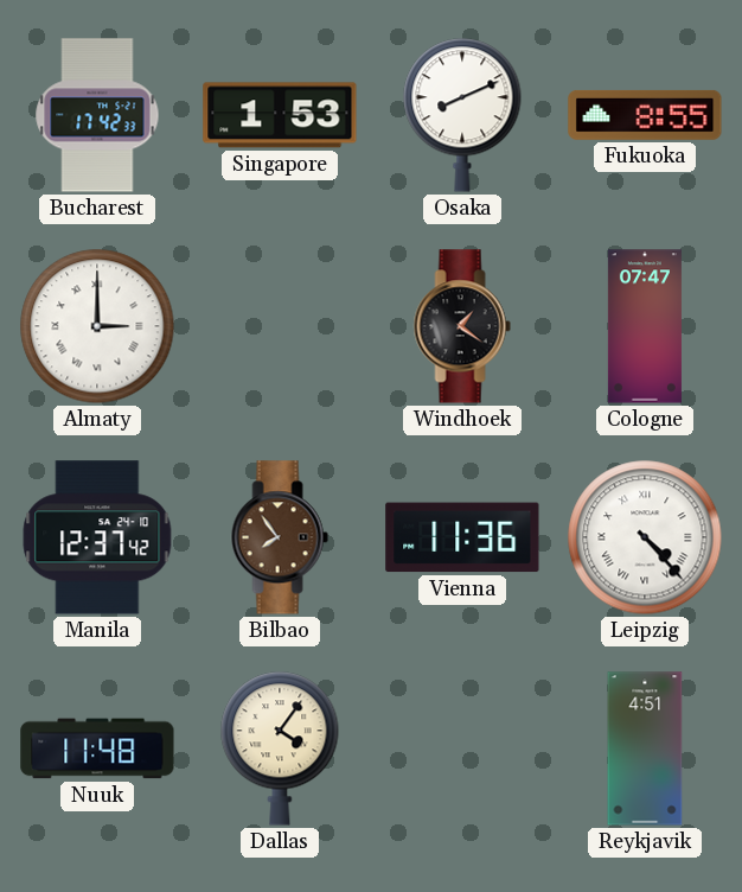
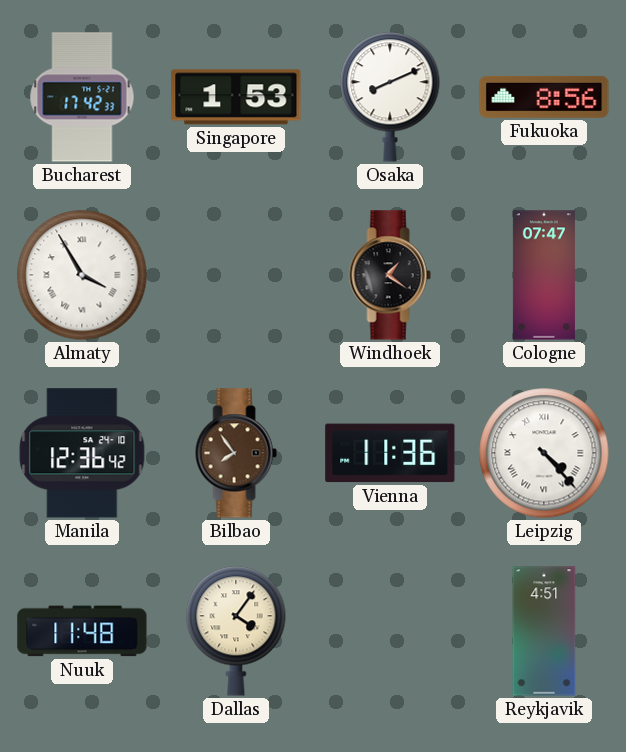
Fukuoka: 8:55 -> 8:56 (544, 97)
Almaty: 3:00 -> 3:55 (82, 275)
Manila: 12:37 -> 12:36 (82, 453)
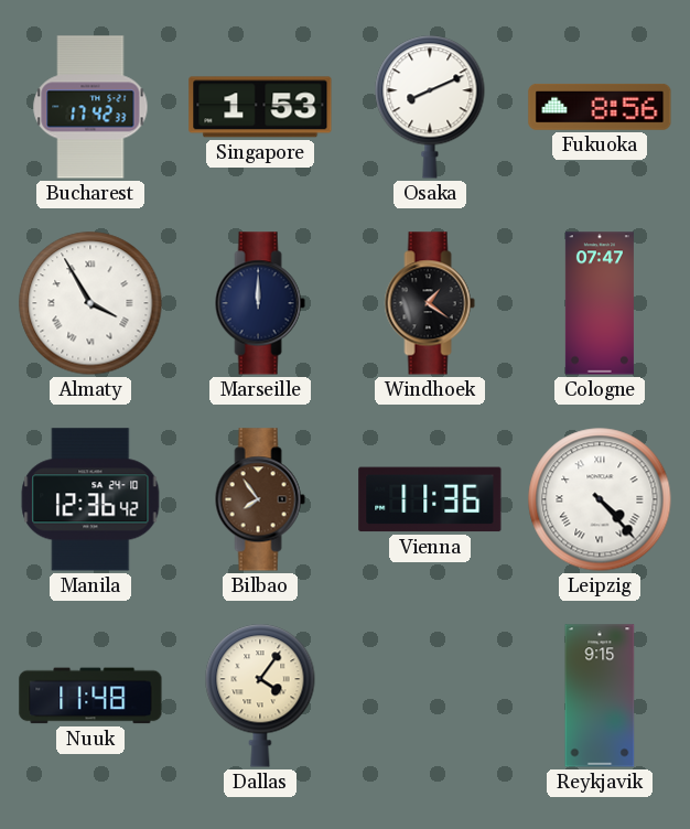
Marseille: none -> 12:00 (260, 303)
Reykjavik: 4:51 -> 9:15 (600, 696)
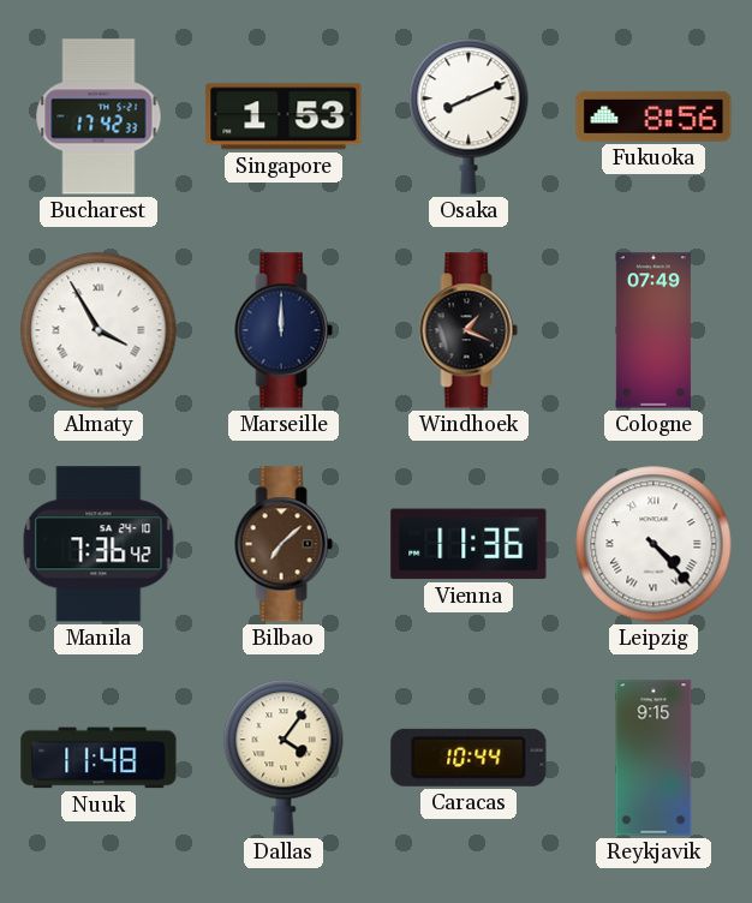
Windhoek: 1:21 -> 1:19 (468, 330)
Cologne: 07:47 -> 07:49 (653, 330)
Manila: 12:36 -> 7:36 (99, 544)
Bilbao: 7:54 -> 7:08 (284, 544)
Caracas: none -> 10:44 (468, 758)
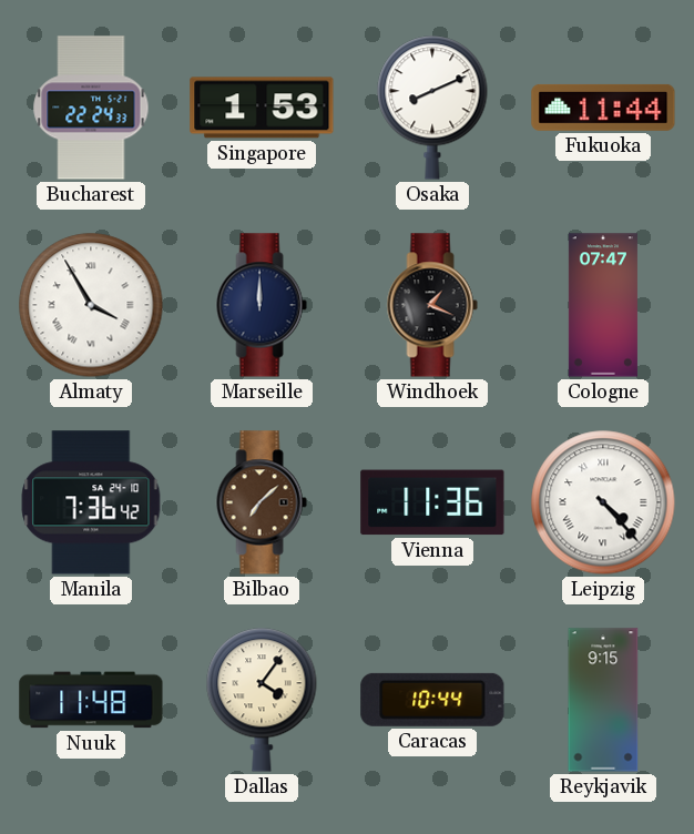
Bucharest: 17:42 -> 22:24 (91, 108)
Fukuoka: 8:56 -> 11:44 (603, 108)
Cologne: 07:49 -> 07:47 (603, 305)
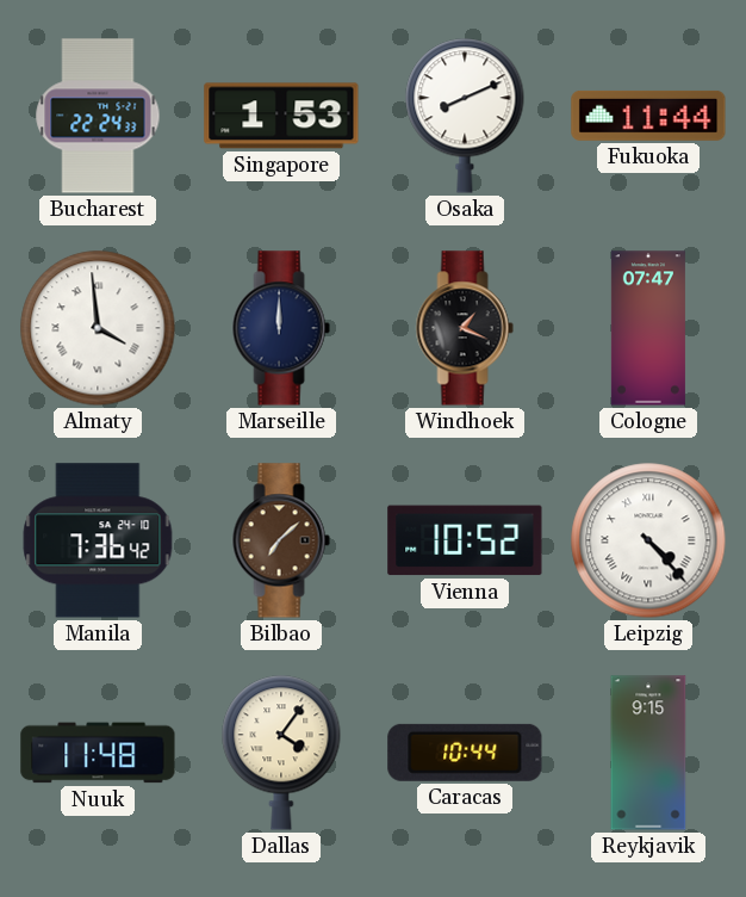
Almaty: 3:55 -> 3:59 (98, 328)
Vienna: 11:36 -> 10:52 (465, 540)
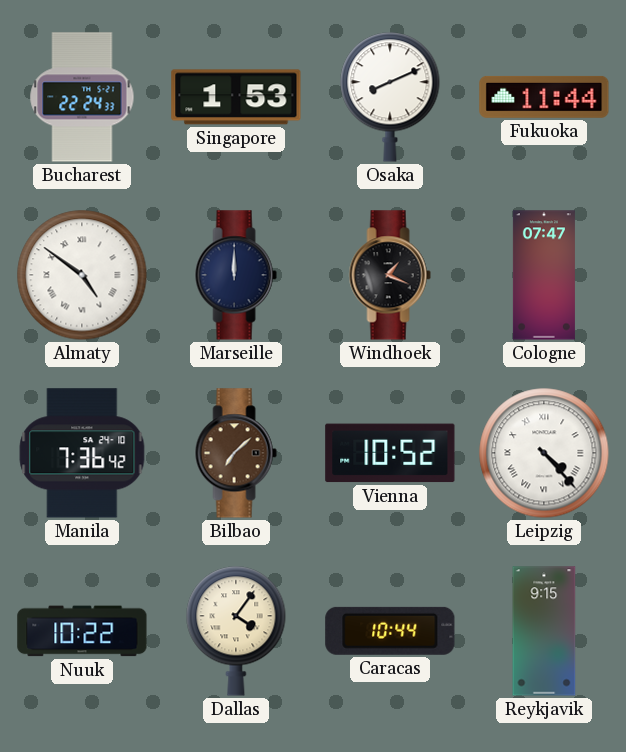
Almaty: 3:59 -> 4:51 (82, 275)
Nuuk: 11:48 -> 10:22 (82, 631)
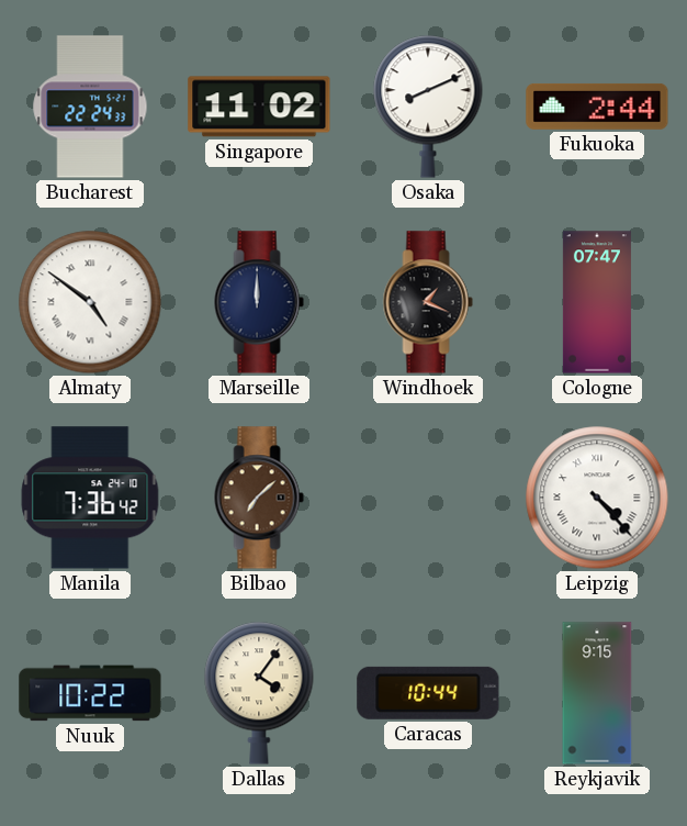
Singapore: 1:53 -> 11:02 (259, 107)
Fukuoka: 11:44 -> 2:44 (597, 107)
Vienna: 10:52 -> none (390, 453)
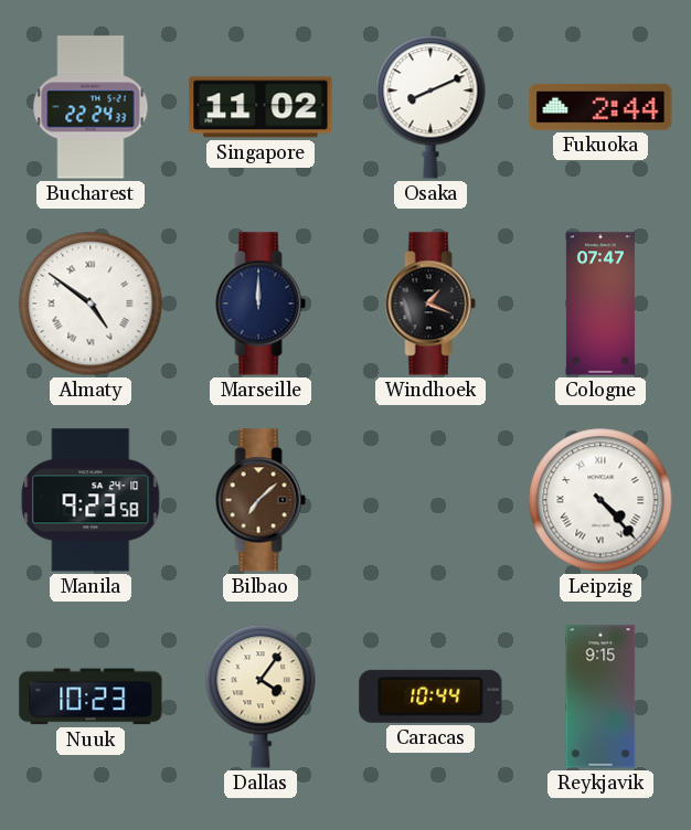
Manila: 7:36 -> 9:23 (91, 500)
Nuuk: 10:22 -> 10:23 (91, 696)
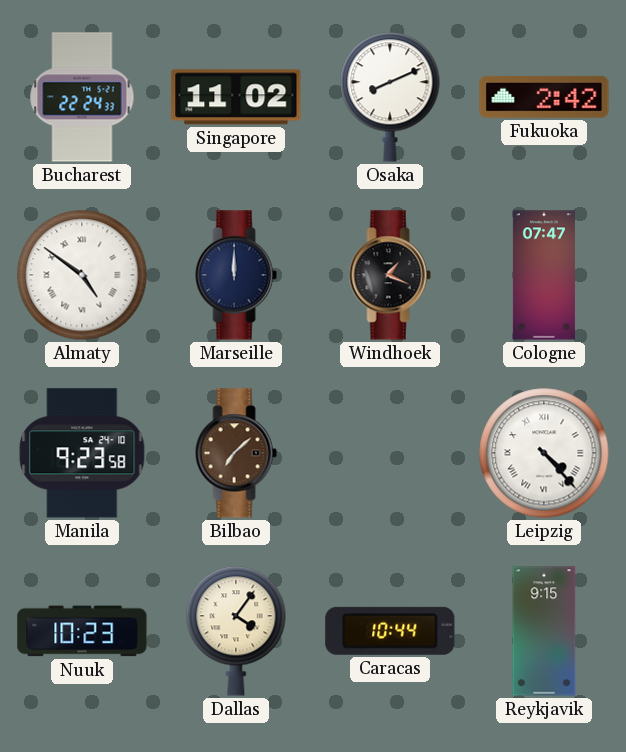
Fukuoka: 2:44 -> 2:42 (544, 97)
